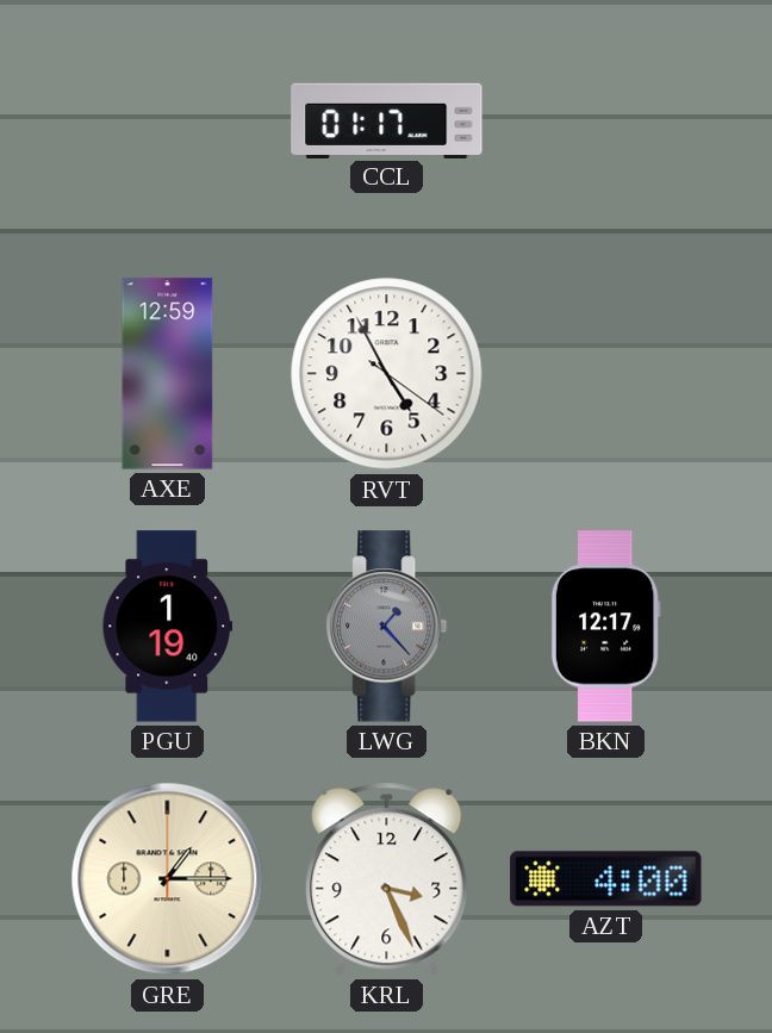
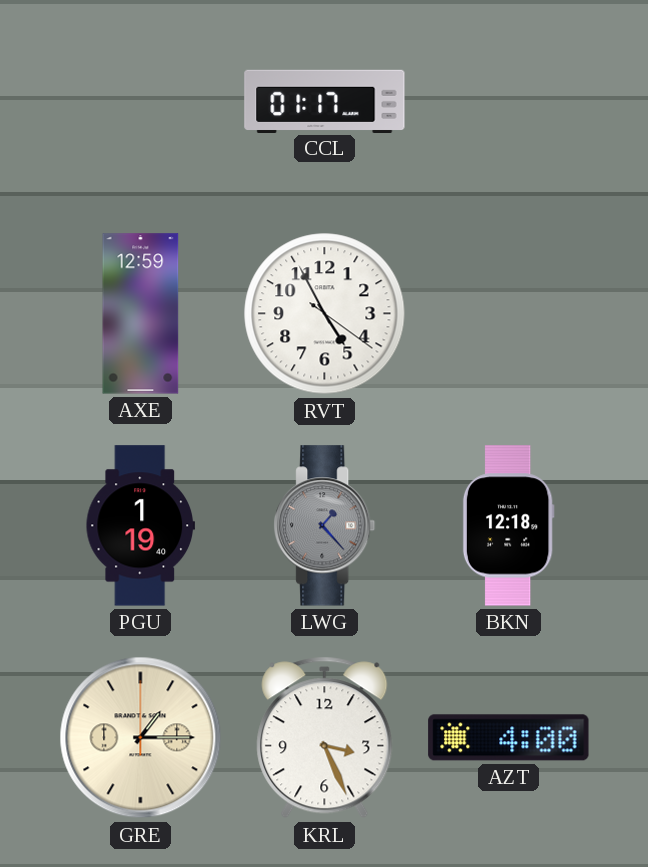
BKN: 12:17 -> 12:18 (508, 526)
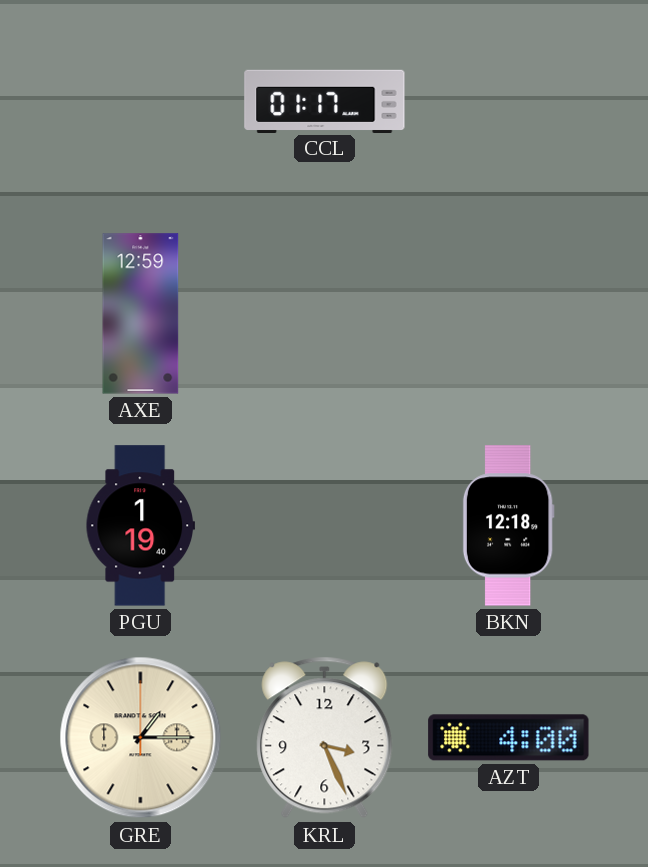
RVT: 4:55 -> none (325, 314)
LWG: 1:23 -> none (325, 526)
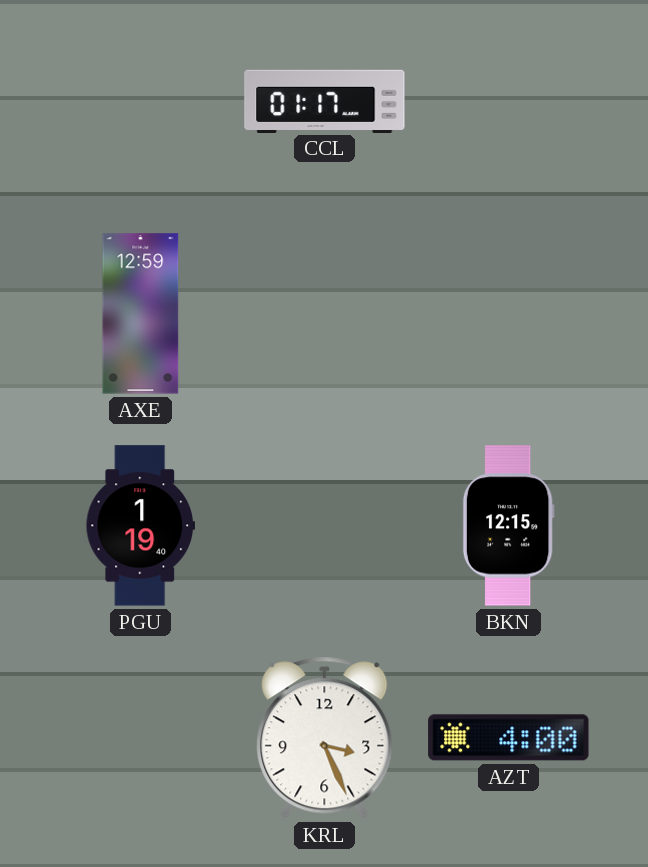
BKN: 12:18 -> 12:15 (508, 526)
GRE: 1:15 -> none (141, 738)
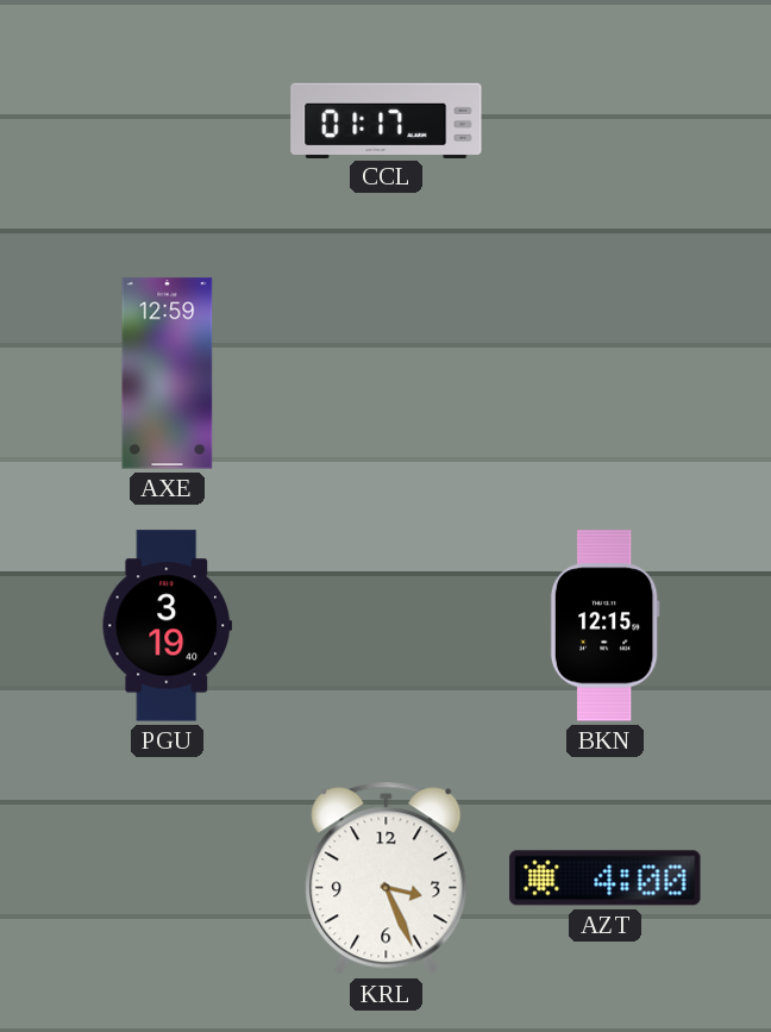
PGU: 1:19 -> 3:19 (167, 626)
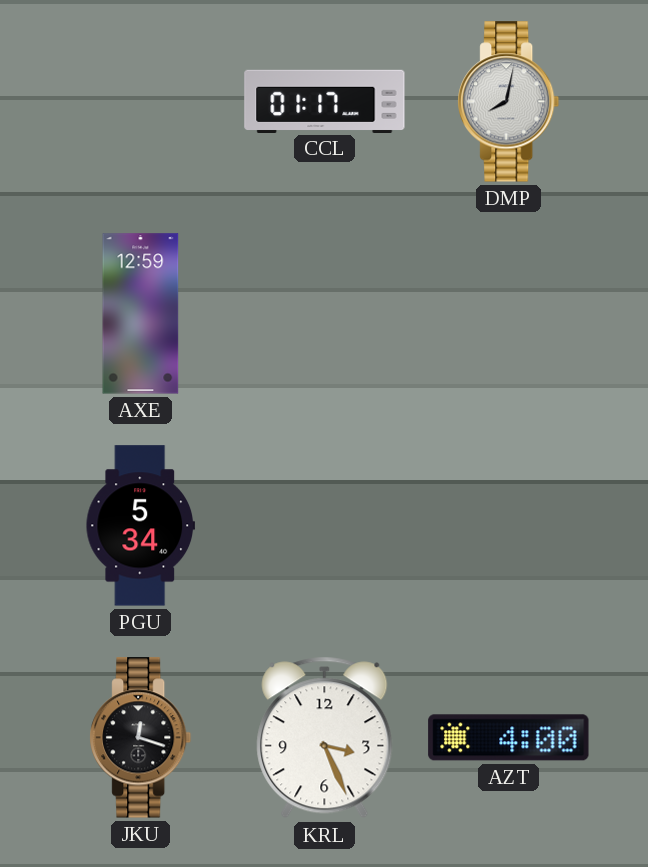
DMP: none -> 8:02 (509, 102)
PGU: 3:19 -> 5:34 (140, 526)
BKN: 12:15 -> none (604, 626)
JKU: none -> 12:18 (141, 738)
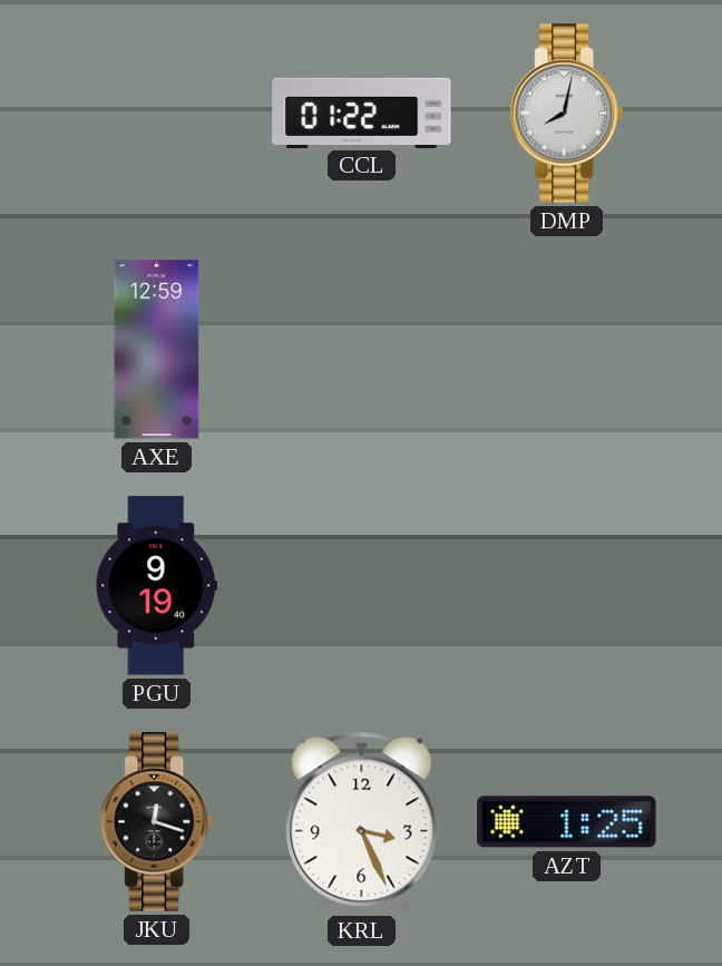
CCL: 01:17 -> 01:22 (362, 113)
PGU: 5:34 -> 9:19 (156, 586)
AZT: 4:00 -> 1:25 (567, 822)
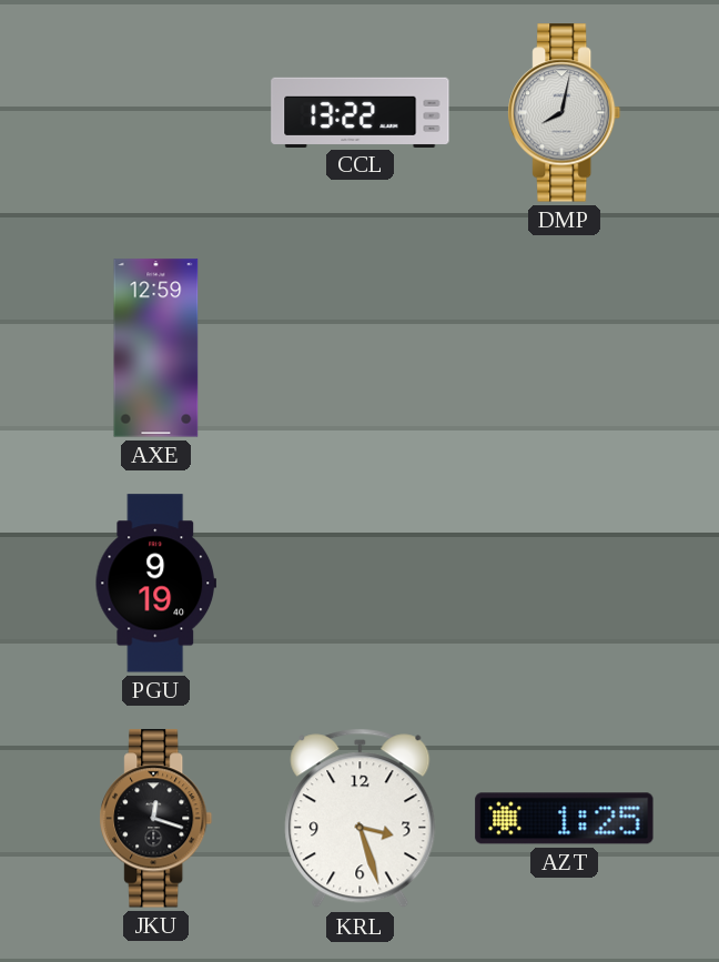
CCL: 01:22 -> 13:22 (361, 112)
KRL: 3:26 -> 3:27 (361, 819)
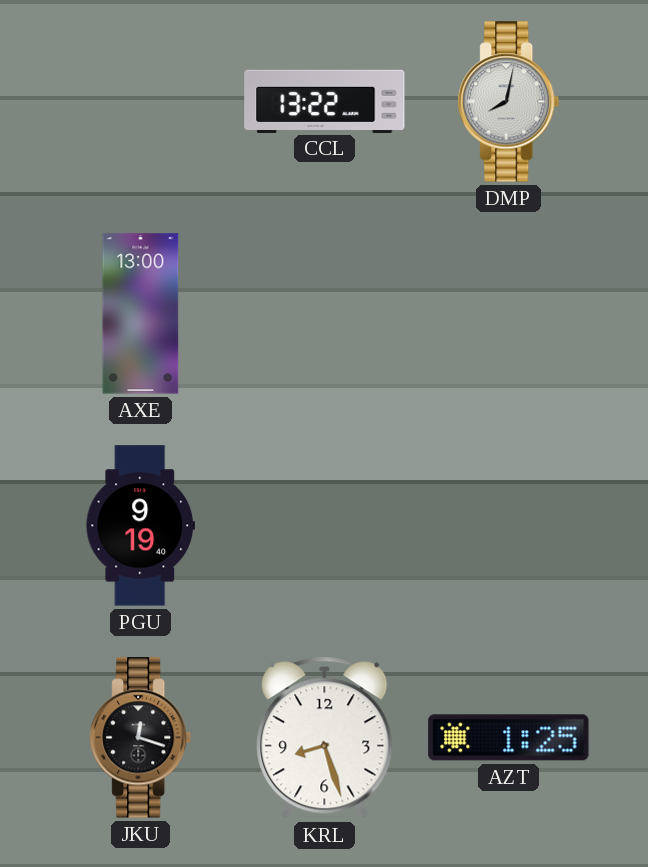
AXE: 12:59 -> 13:00 (141, 314)
KRL: 3:27 -> 8:27 (325, 738)
